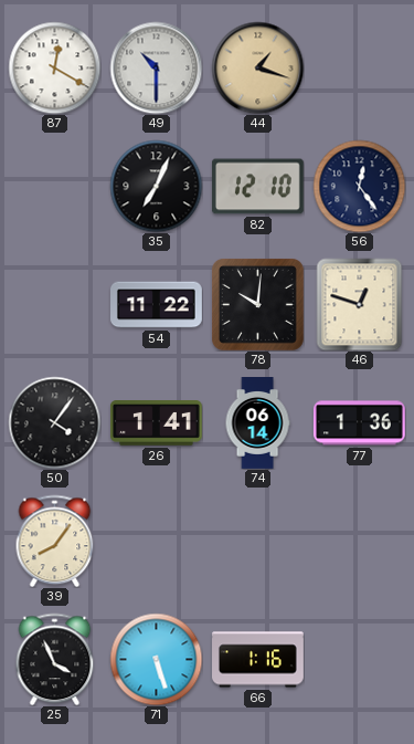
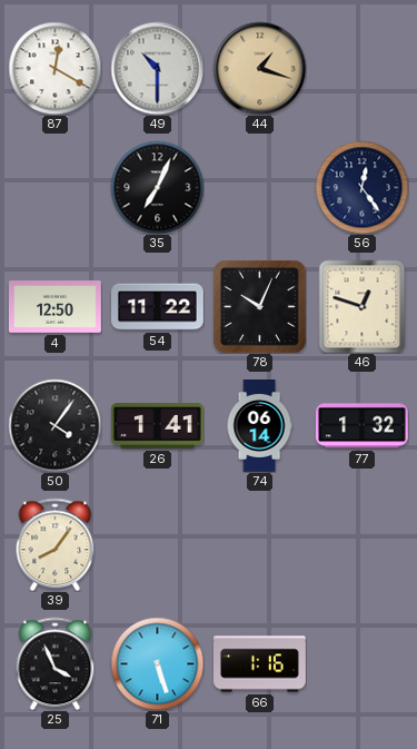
82: 12:10 -> none (257, 187)
4: none -> 12:50 (56, 307)
78: 10:01 -> 10:04 (259, 306)
77: 1:36 -> 1:32 (361, 426)
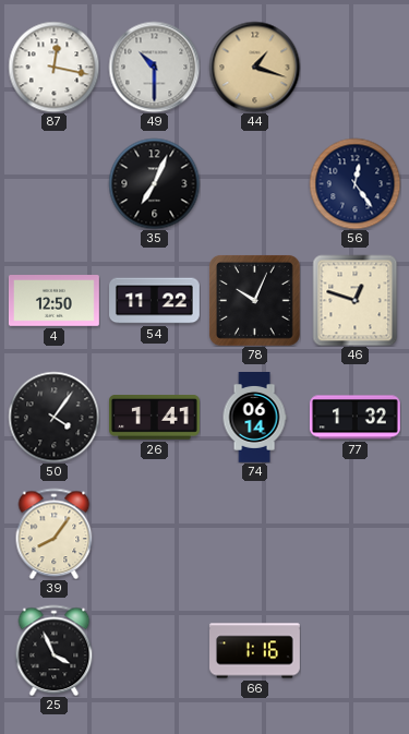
87: 12:20 -> 12:17 (53, 67)
71: 5:27 -> none (157, 663)
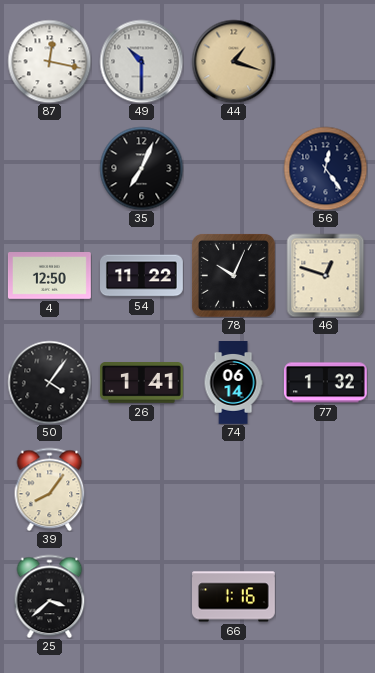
25: 3:56 -> 3:38 (50, 596)
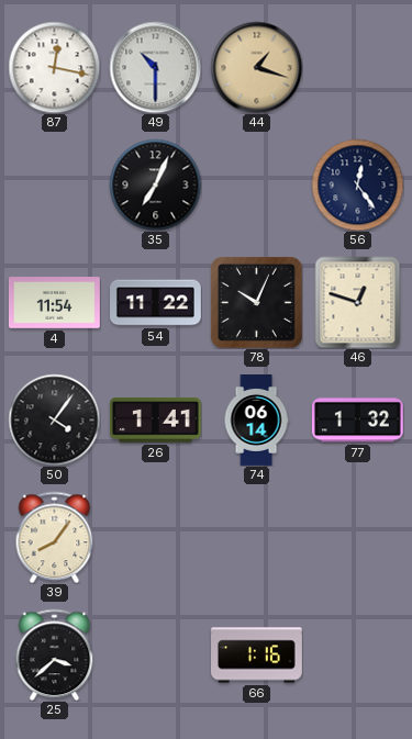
4: 12:50 -> 11:54 (55, 303)
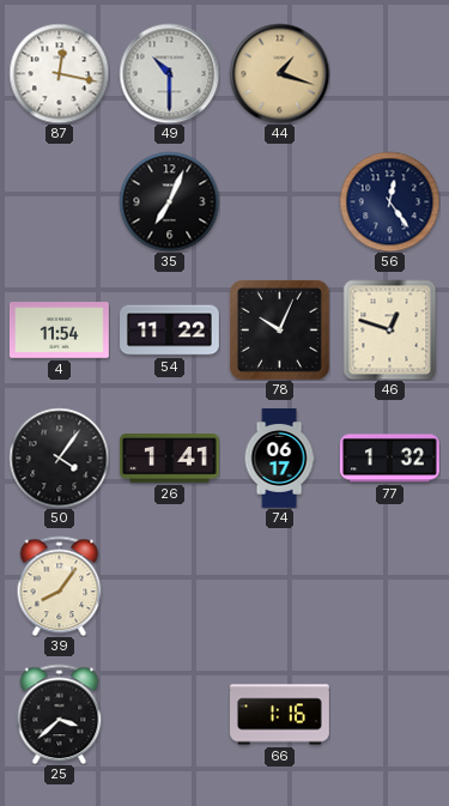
74: 06:14 -> 06:17 (279, 459)
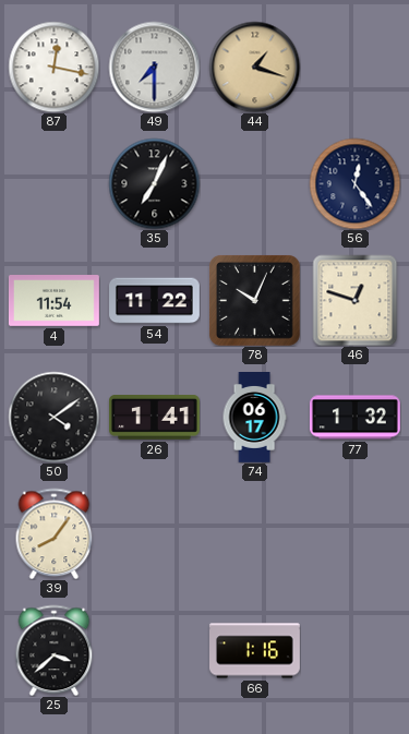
49: 10:30 -> 7:30 (154, 67)
50: 4:06 -> 4:09 (53, 417)
